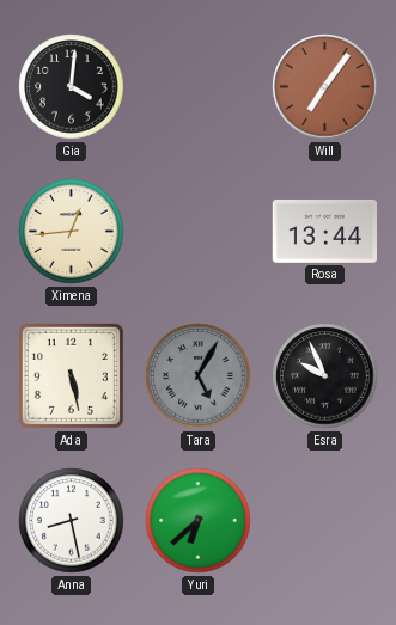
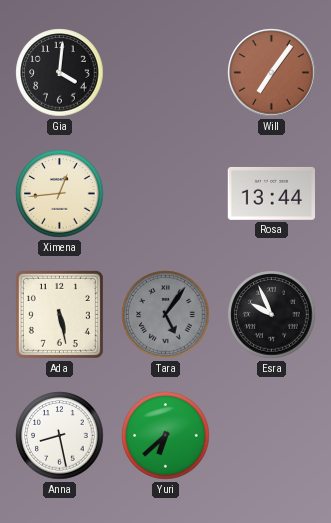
Tara: 5:05 -> 5:06 (166, 315)
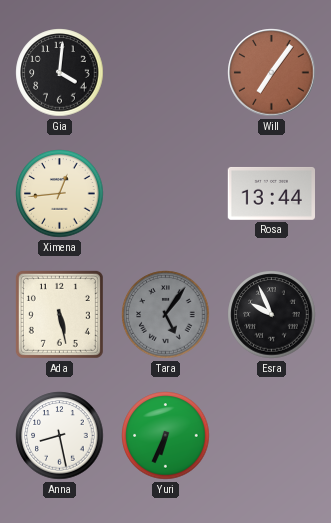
Yuri: 6:38 -> 6:34 (166, 436)
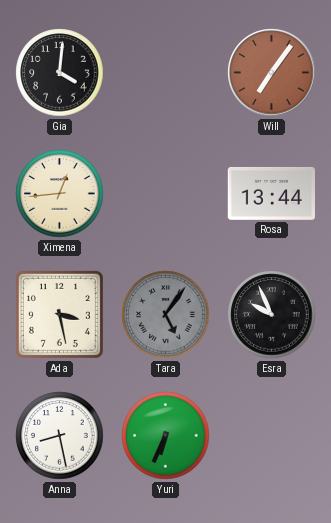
Ada: 5:28 -> 3:28 (59, 314)
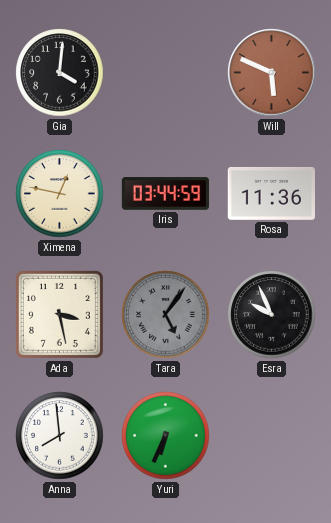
Will: 7:06 -> 5:49 (272, 73)
Ximena: 12:44 -> 12:47 (60, 194)
Iris: none -> 03:44 (166, 194)
Rosa: 13:44 -> 11:36 (271, 193)
Anna: 8:28 -> 7:59 (60, 436)
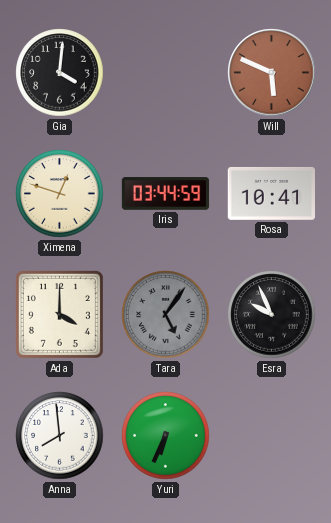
Ximena: 12:47 -> 12:48 (60, 194)
Rosa: 11:36 -> 10:41 (271, 193)
Ada: 3:28 -> 4:00 (59, 314)
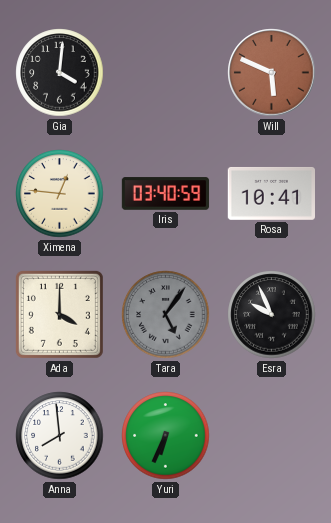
Ximena: 12:48 -> 12:46 (60, 194)
Iris: 03:44 -> 03:40 (166, 194)
